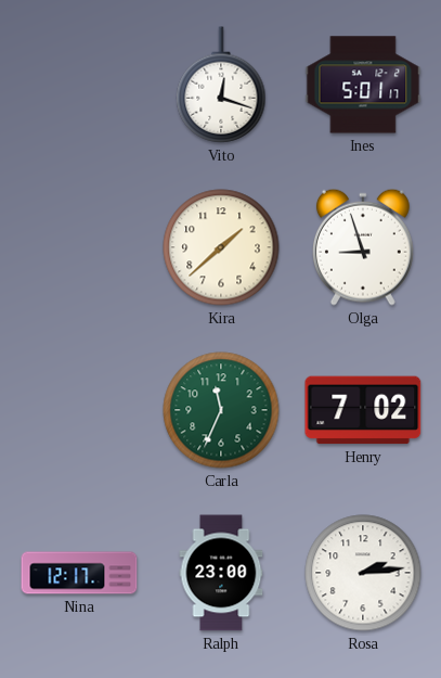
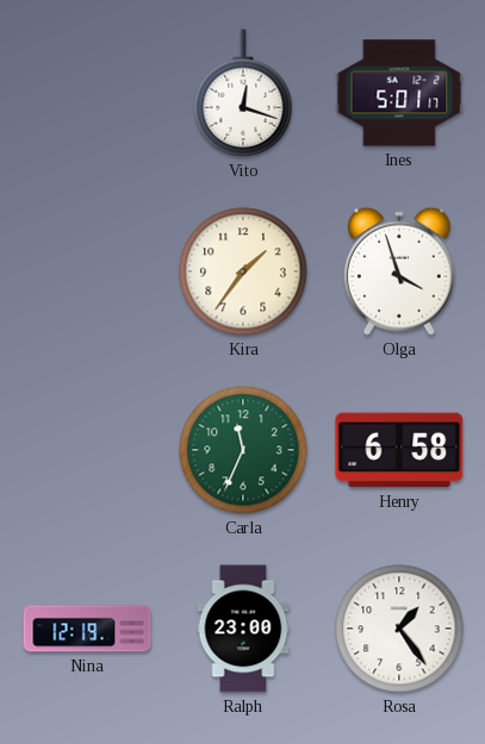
Kira: 1:38 -> 1:36 (243, 271)
Olga: 8:57 -> 3:57 (399, 271)
Henry: 7:02 -> 6:58 (399, 450)
Nina: 12:17 -> 12:19 (87, 629)
Rosa: 2:14 -> 1:24 (399, 629)
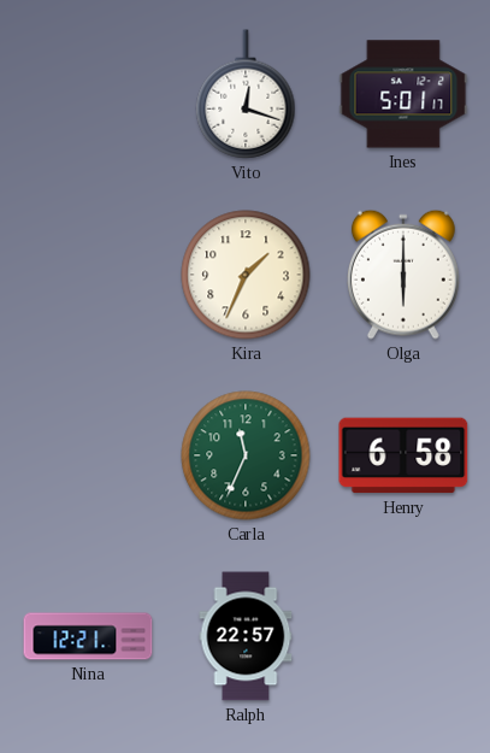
Kira: 1:36 -> 1:34 (246, 275)
Olga: 3:57 -> 6:00 (403, 275)
Nina: 12:19 -> 12:21 (88, 636)
Ralph: 23:00 -> 22:57 (246, 636)
Rosa: 1:24 -> none (399, 629)
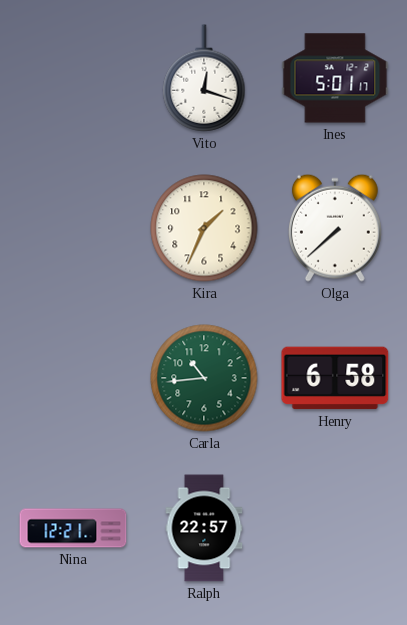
Olga: 6:00 -> 7:38 (335, 228)
Carla: 11:34 -> 10:44 (204, 378)
